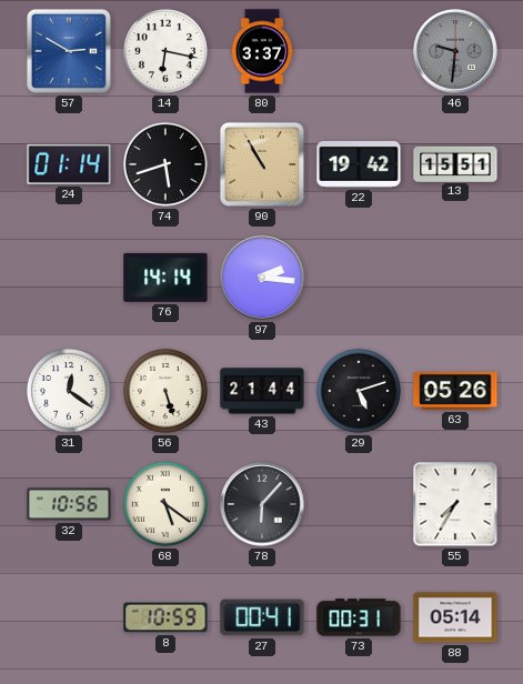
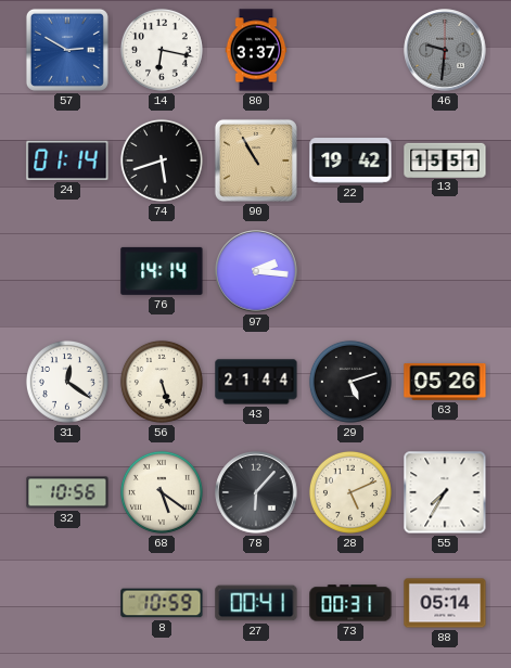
28: none -> 5:11 (350, 492)
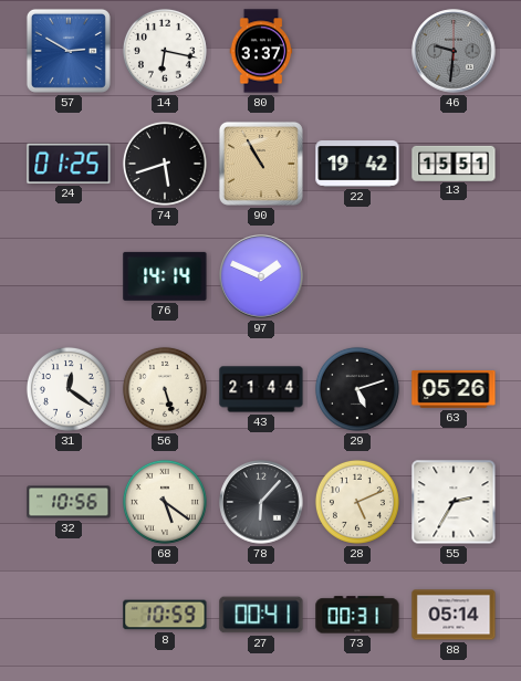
24: 01:14 -> 01:25 (69, 164)
97: 2:16 -> 1:49 (261, 276)
55: 7:35 -> 2:35 (454, 502)
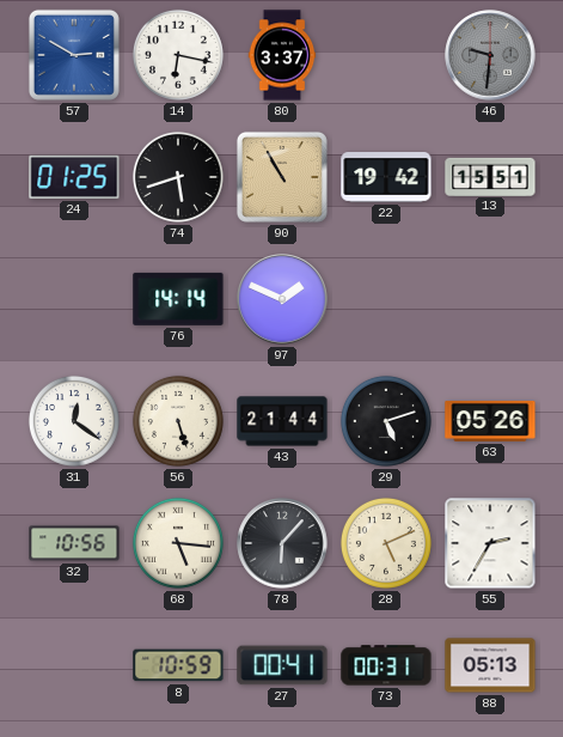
68: 5:21 -> 5:16 (178, 543)
88: 05:14 -> 05:13 (490, 665)
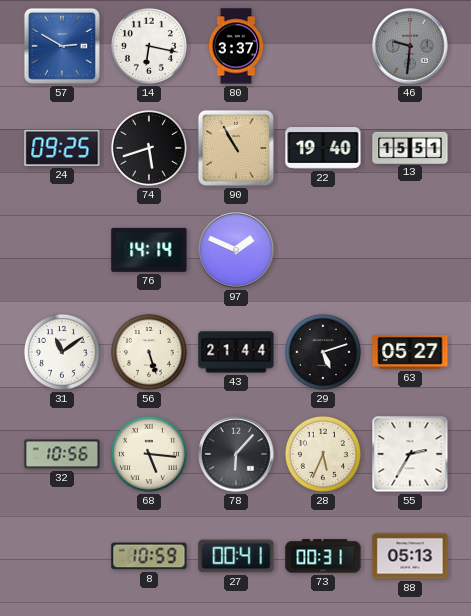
24: 01:25 -> 09:25 (62, 148)
22: 19:42 -> 19:40 (323, 149)
31: 12:21 -> 11:09 (62, 352)
63: 05:26 -> 05:27 (410, 352)
28: 5:11 -> 5:34 (323, 454)
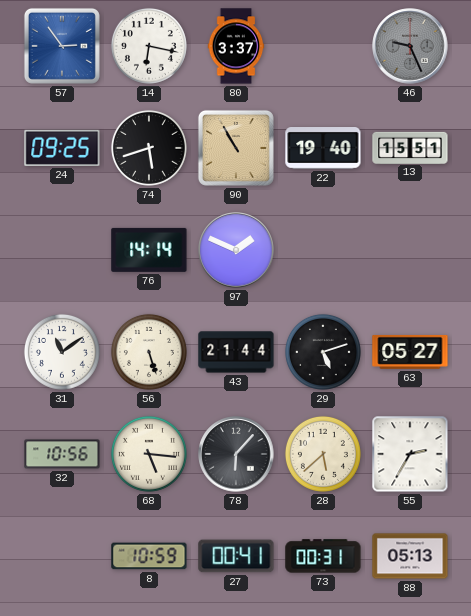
57: 2:50 -> 2:54 (62, 46)
46: 9:31 -> 9:26 (410, 46)
28: 5:34 -> 5:38 (323, 454)
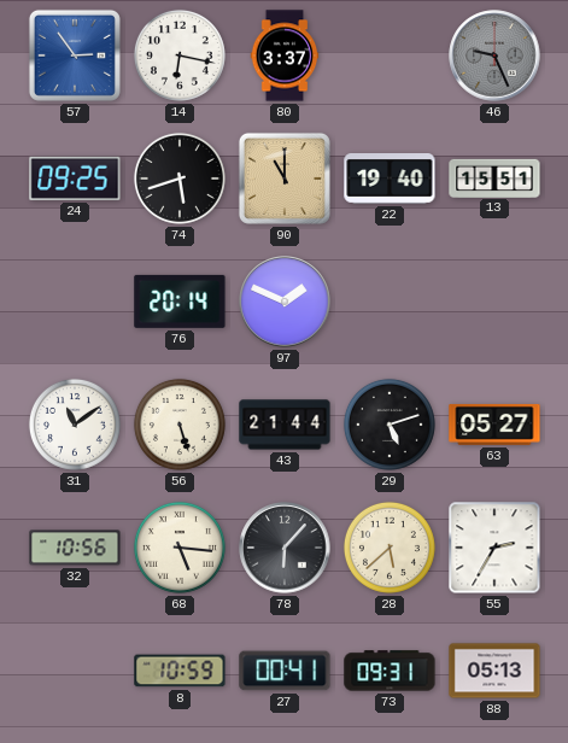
90: 10:55 -> 11:00 (285, 179)
76: 14:14 -> 20:14 (180, 302)
73: 00:31 -> 09:31 (390, 671)
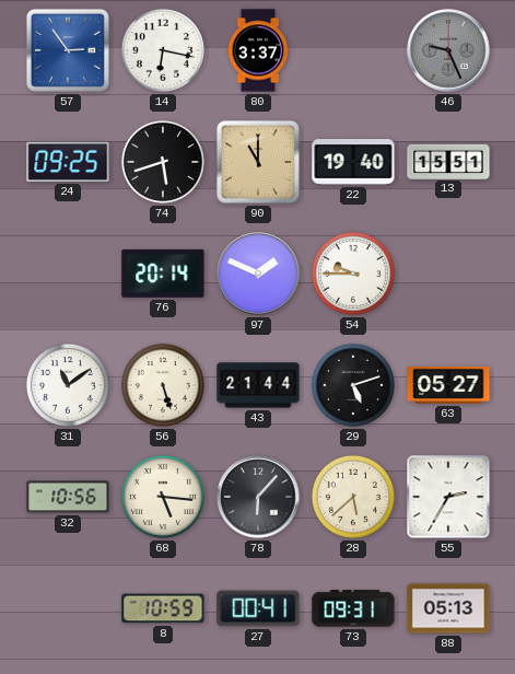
54: none -> 9:45 (353, 274)
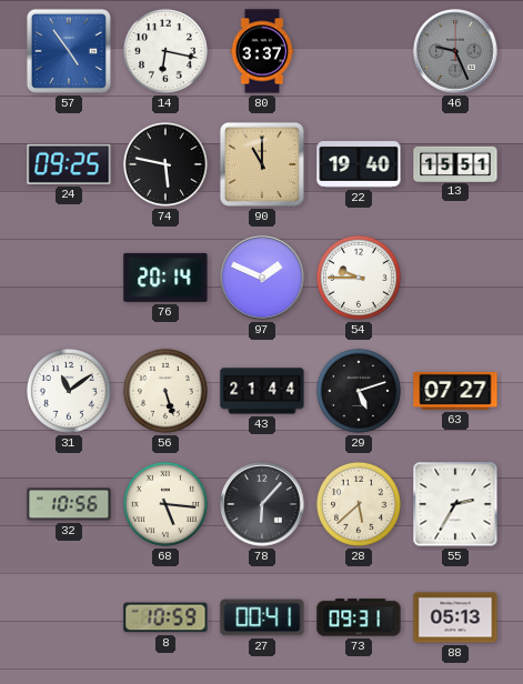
57: 2:54 -> 4:54 (69, 51)
74: 5:42 -> 5:47 (165, 164)
63: 05:27 -> 07:27 (455, 391)
